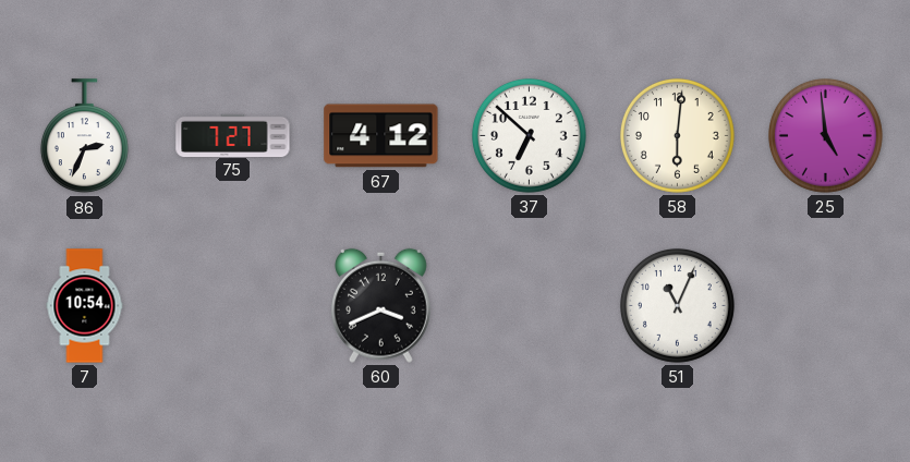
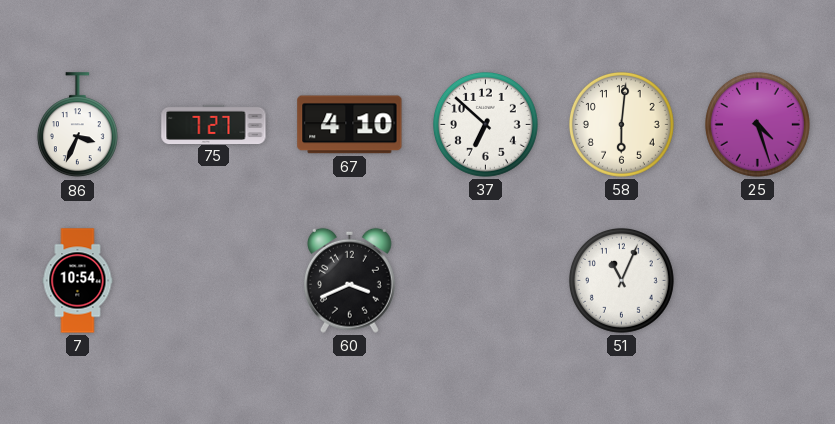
86: 2:34 -> 3:34 (77, 125)
67: 4:12 -> 4:10 (350, 125)
25: 4:59 -> 4:27 (757, 124)
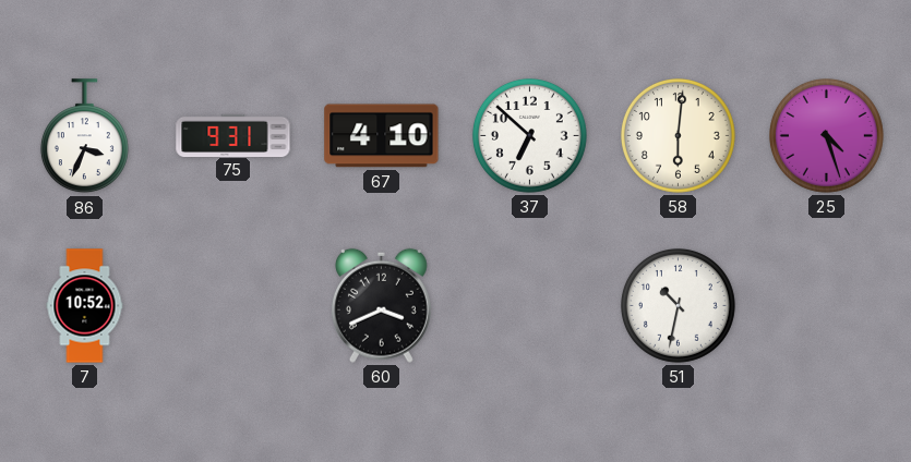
75: 7:27 -> 9:31 (233, 135)
7: 10:54 -> 10:52 (85, 306)
51: 11:04 -> 10:32 (678, 305)
